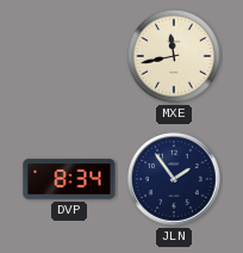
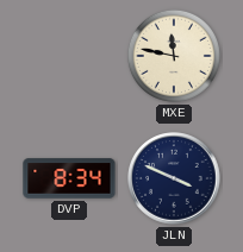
MXE: 11:43 -> 11:47 (174, 56)
JLN: 1:54 -> 3:49 (174, 178)
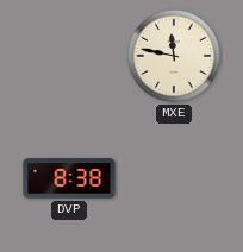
DVP: 8:34 -> 8:38 (69, 178)
JLN: 3:49 -> none (174, 178)
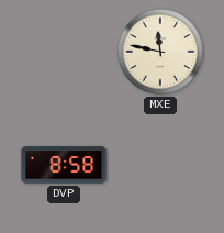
DVP: 8:38 -> 8:58 (64, 165)
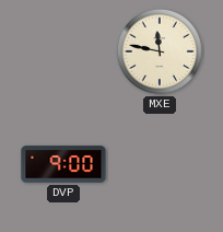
DVP: 8:58 -> 9:00 (63, 164)
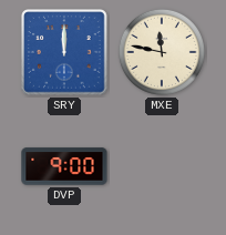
SRY: none -> 12:00 (65, 53)
